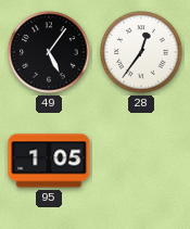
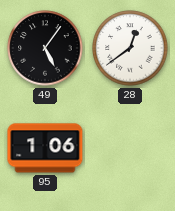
28: 12:36 -> 12:39 (130, 48)
95: 1:05 -> 1:06 (45, 148)
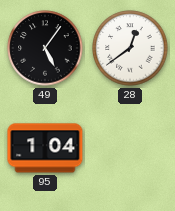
95: 1:06 -> 1:04 (45, 148)
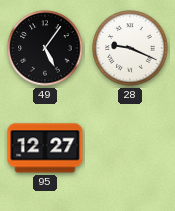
28: 12:39 -> 9:19 (130, 48)
95: 1:04 -> 12:27 (45, 148)
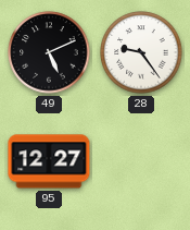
49: 5:06 -> 5:11 (49, 52)
28: 9:19 -> 9:24 (141, 52)
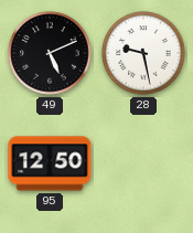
28: 9:24 -> 9:28 (143, 53)
95: 12:27 -> 12:50 (50, 163)
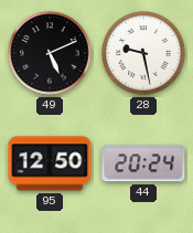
44: none -> 20:24 (143, 163)
